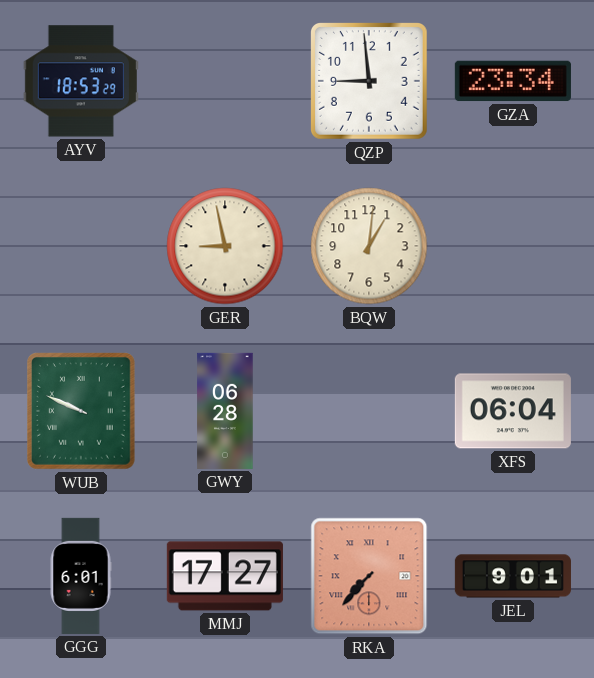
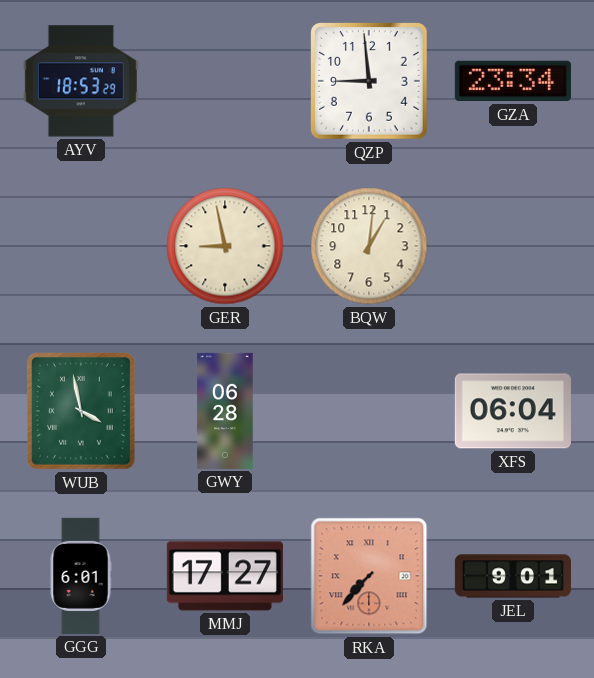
WUB: 9:49 -> 3:58 (82, 411)
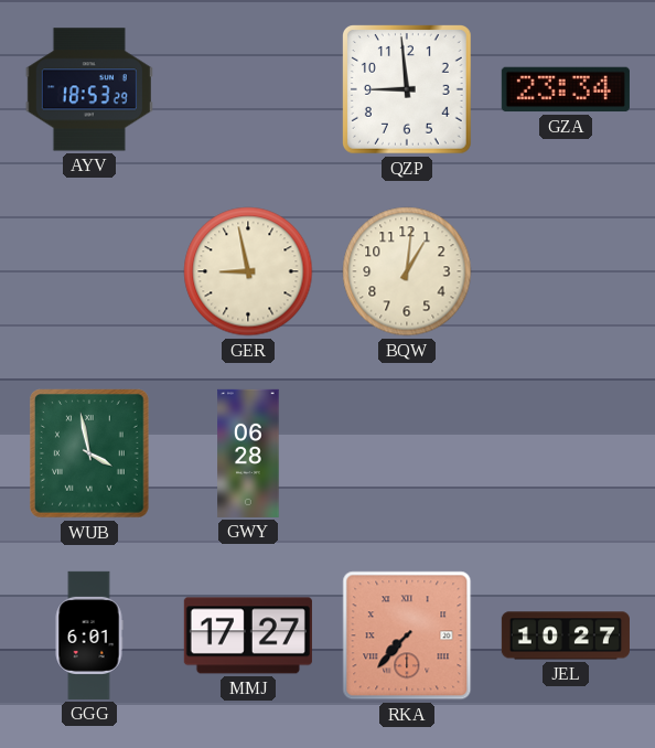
XFS: 06:04 -> none (513, 411)
JEL: 9:01 -> 10:27 (566, 635)
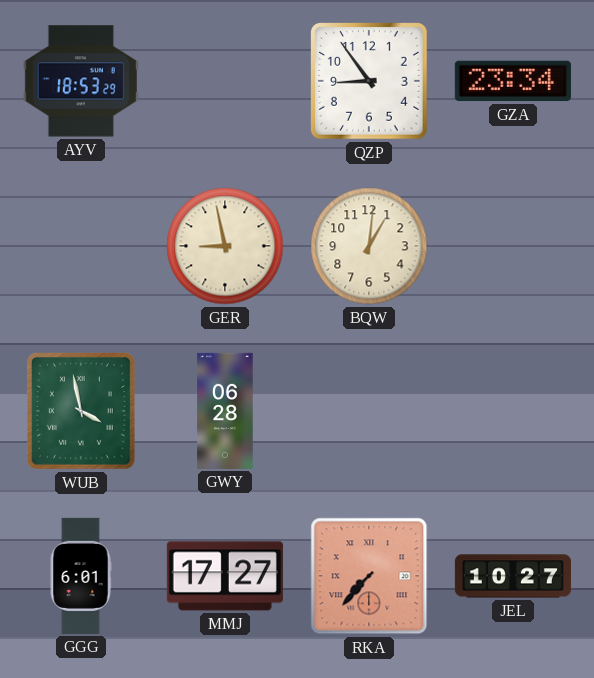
QZP: 8:59 -> 8:54 (370, 82)
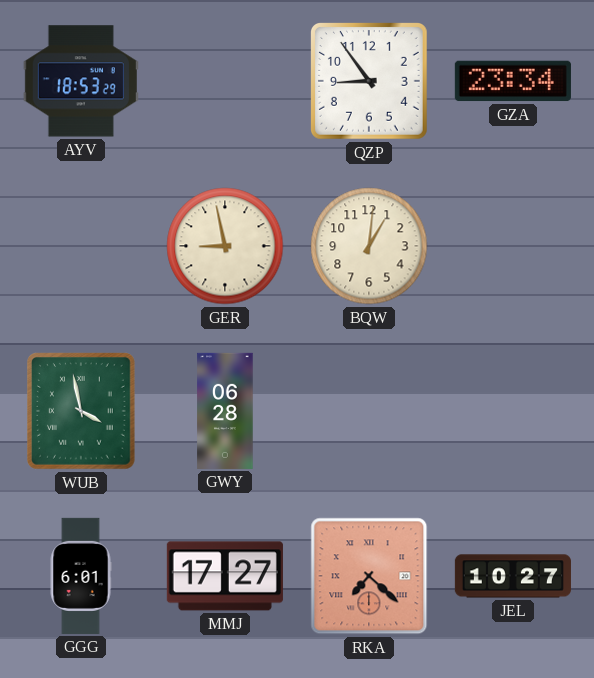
RKA: 7:37 -> 7:22 (369, 576)
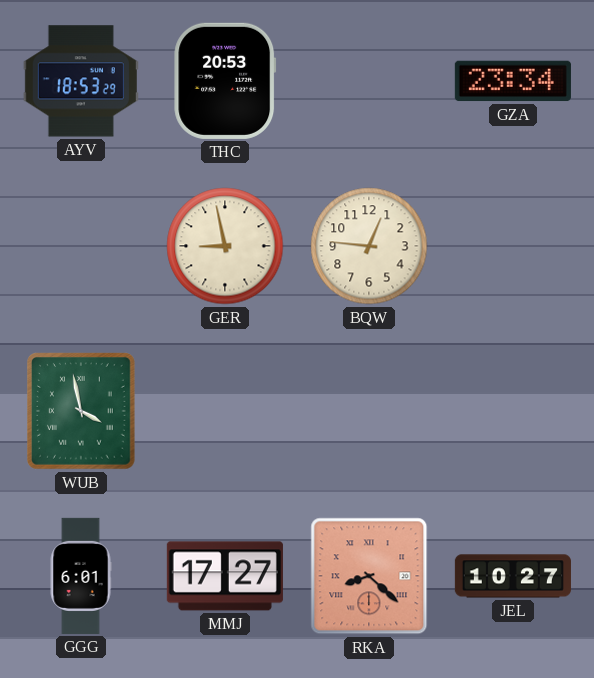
THC: none -> 20:53 (225, 81)
QZP: 8:54 -> none (370, 82)
BQW: 1:01 -> 12:46 (369, 246)
GWY: 06:28 -> none (225, 411)
RKA: 7:22 -> 8:22 (369, 576)
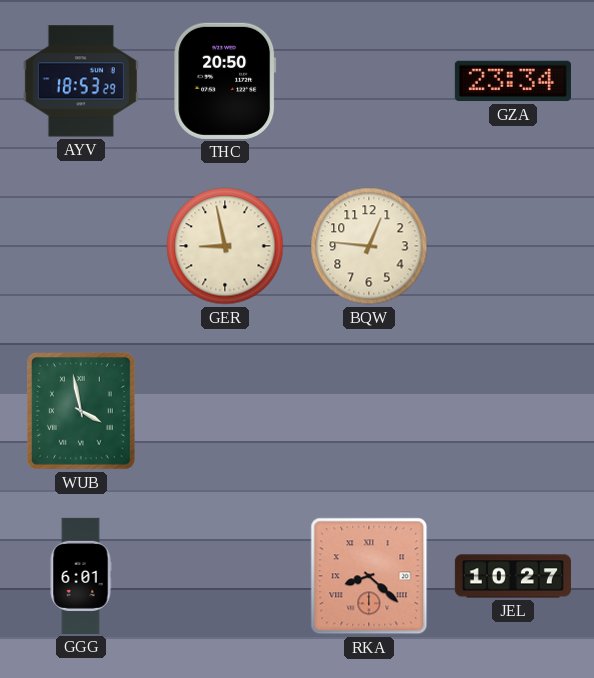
THC: 20:53 -> 20:50 (225, 81)
MMJ: 17:27 -> none (225, 576)
